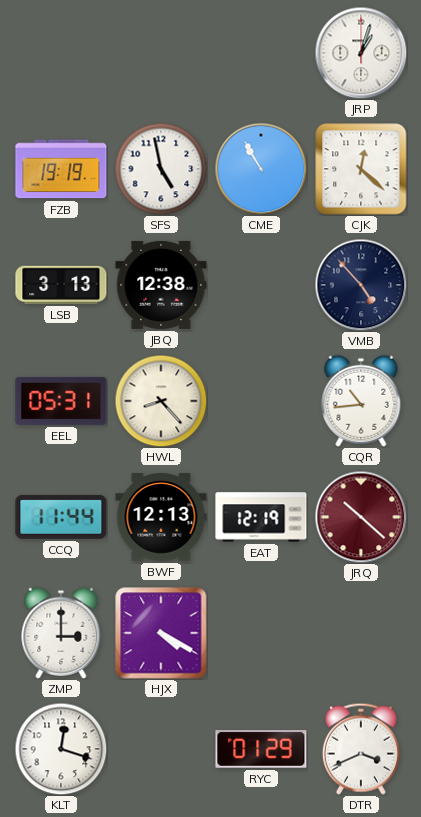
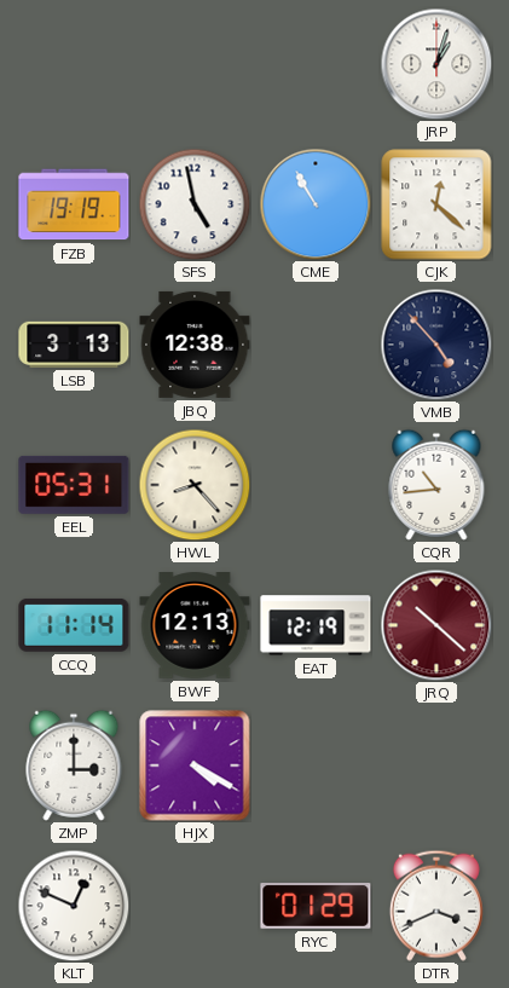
CCQ: 11:44 -> 11:14 (74, 625)
KLT: 12:18 -> 12:49 (74, 906)
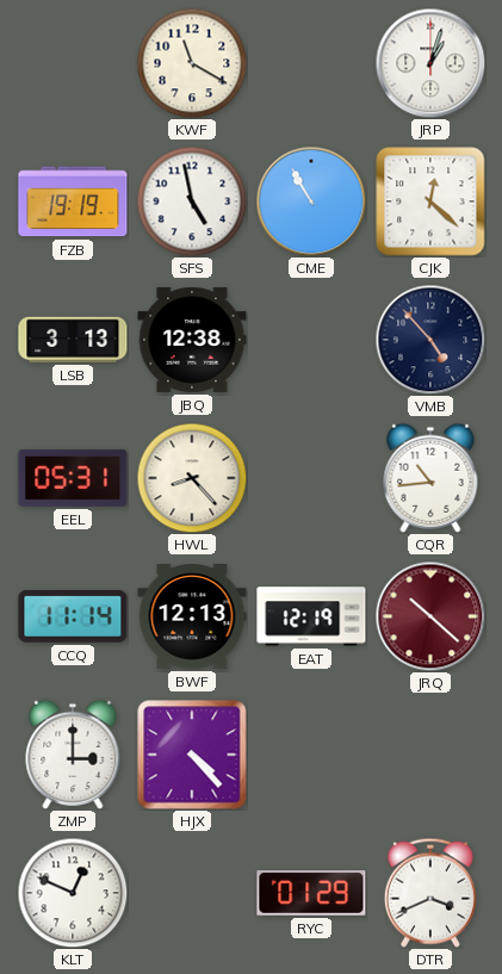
KWF: none -> 11:20 (192, 63)
HJX: 4:20 -> 4:23 (192, 755)
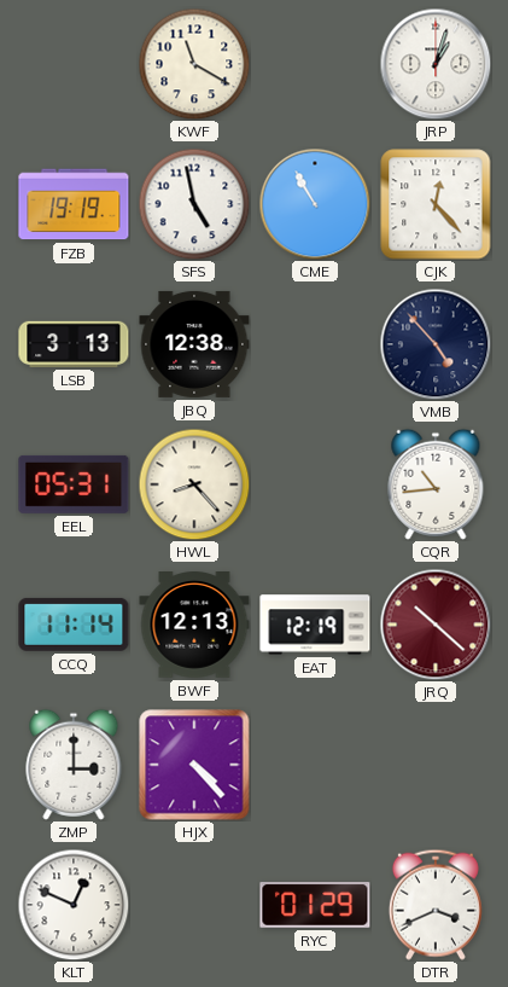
CJK: 12:22 -> 12:23 (436, 204)
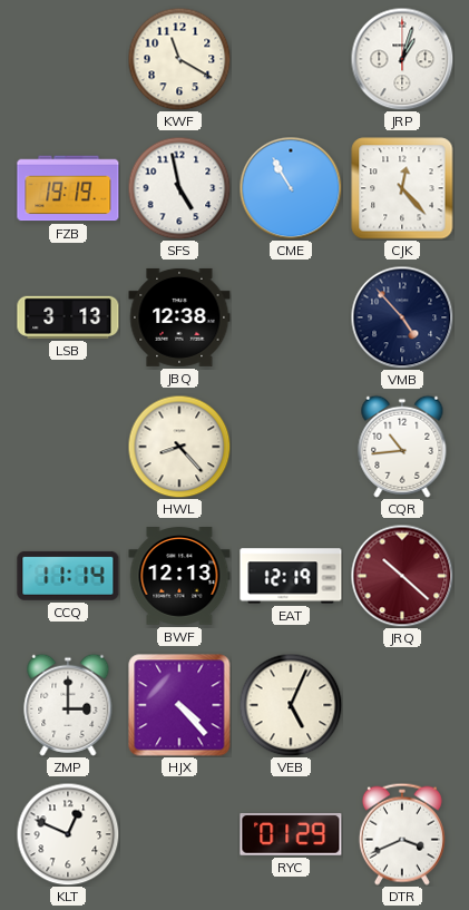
EEL: 05:31 -> none (74, 484)
VEB: none -> 5:04 (291, 705)
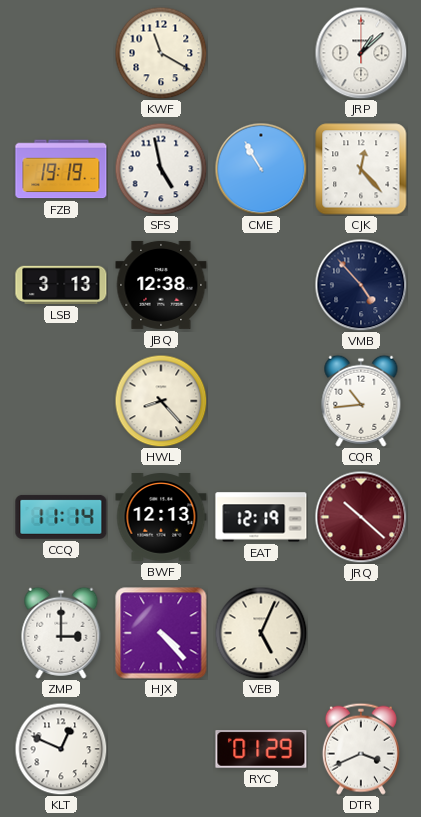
JRP: 1:03 -> 1:08 (361, 53)
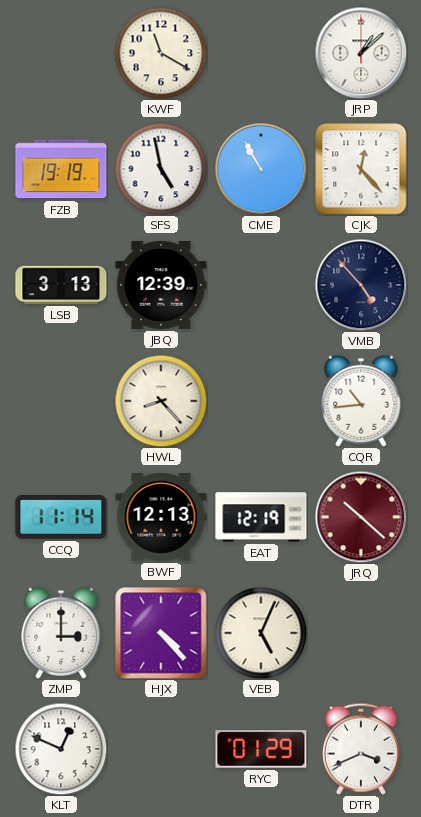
JBQ: 12:38 -> 12:39 (161, 285)
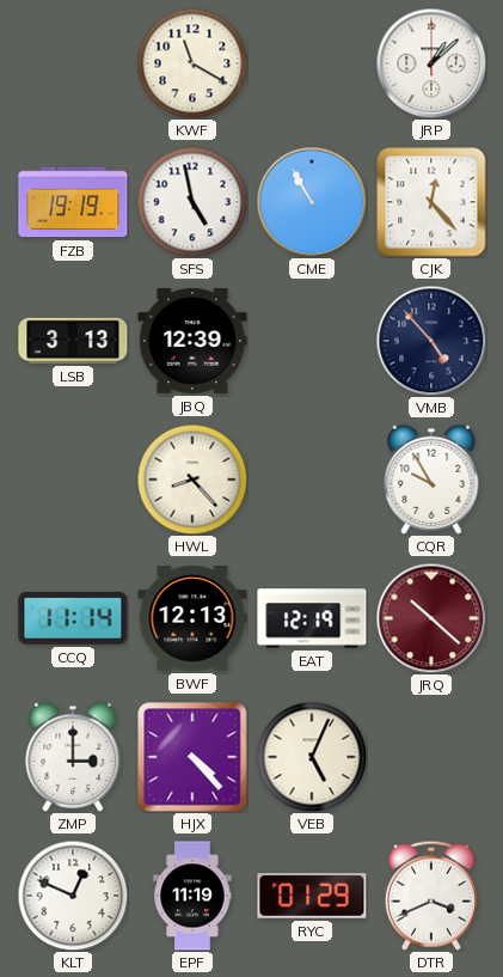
CQR: 10:44 -> 9:55 (431, 480)
EPF: none -> 11:19 (192, 896)
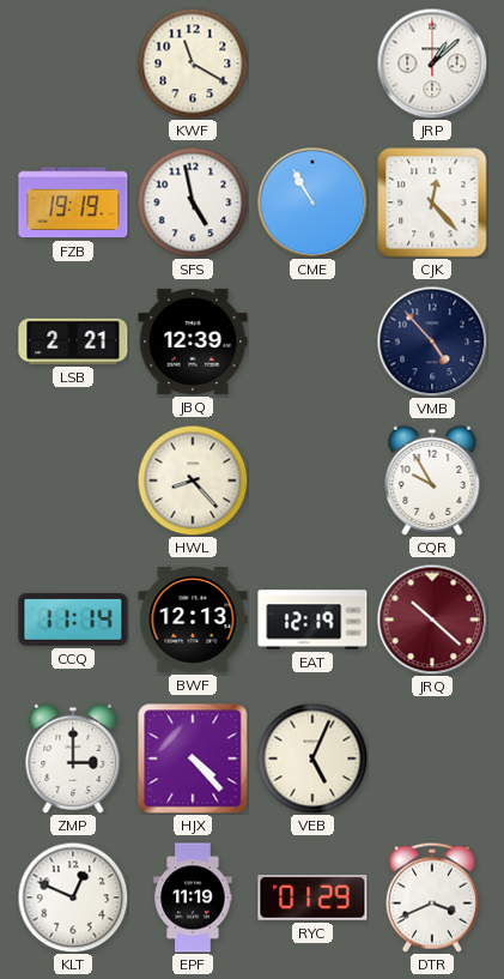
LSB: 3:13 -> 2:21 (73, 342)
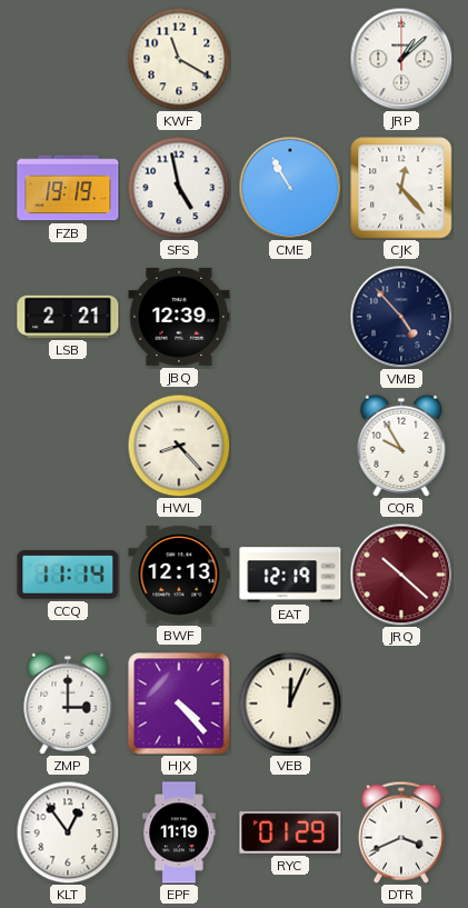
VEB: 5:04 -> 12:04 (290, 704)
KLT: 12:49 -> 12:54 (68, 832)
